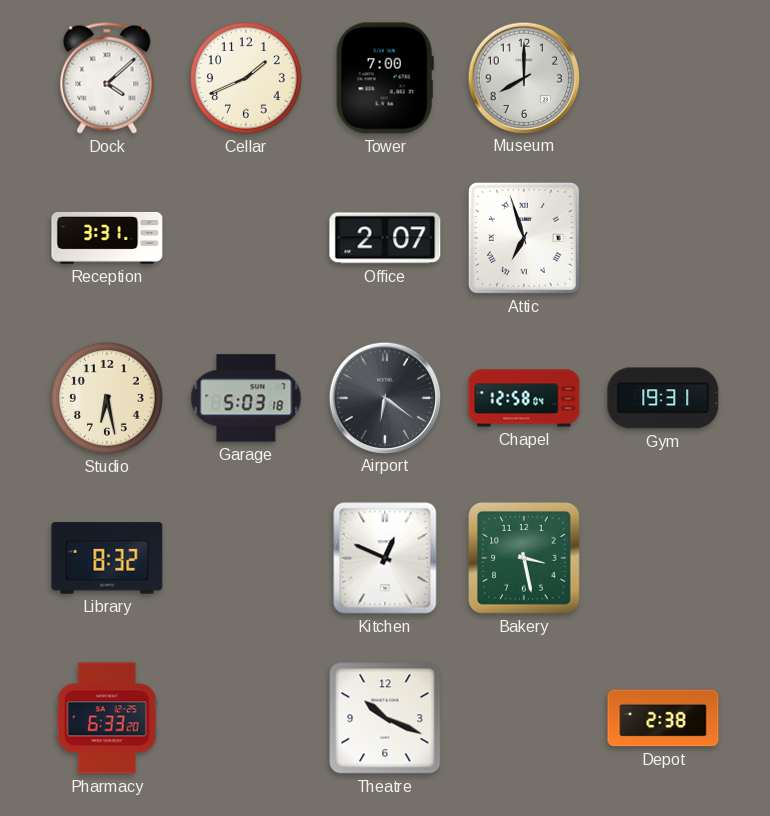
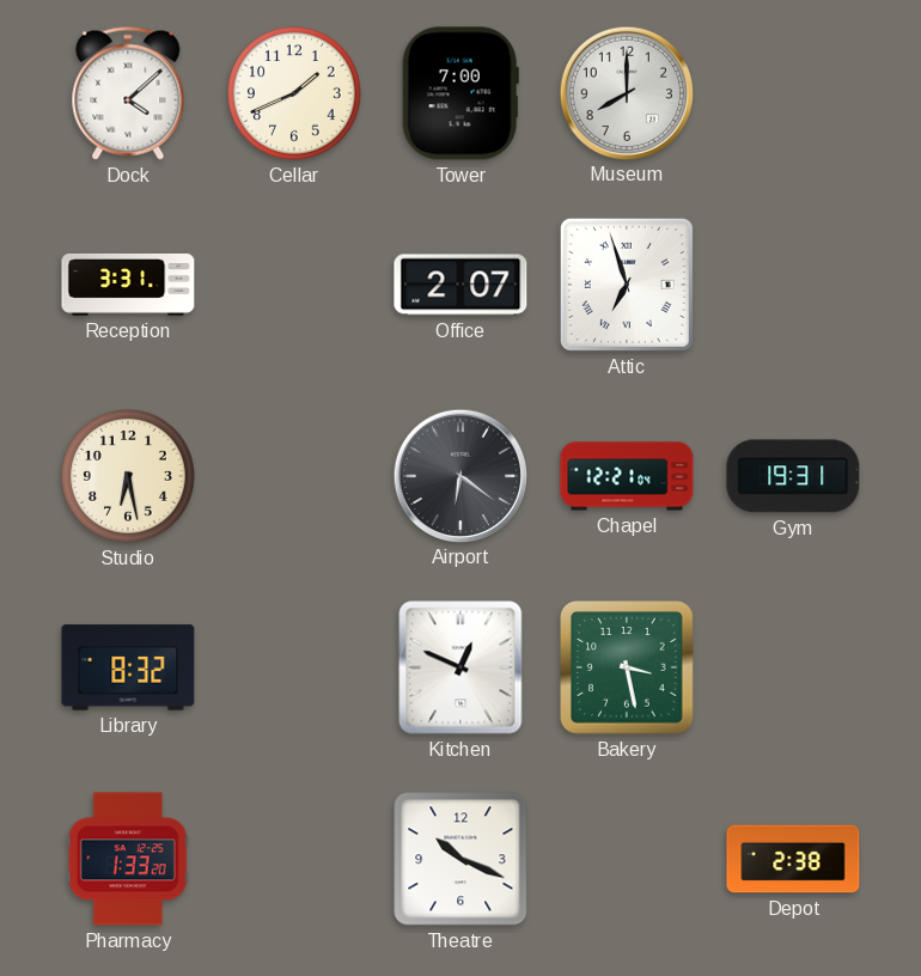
Garage: 5:03 -> none (246, 398)
Chapel: 12:58 -> 12:21 (627, 476)
Pharmacy: 6:33 -> 1:33 (128, 859)
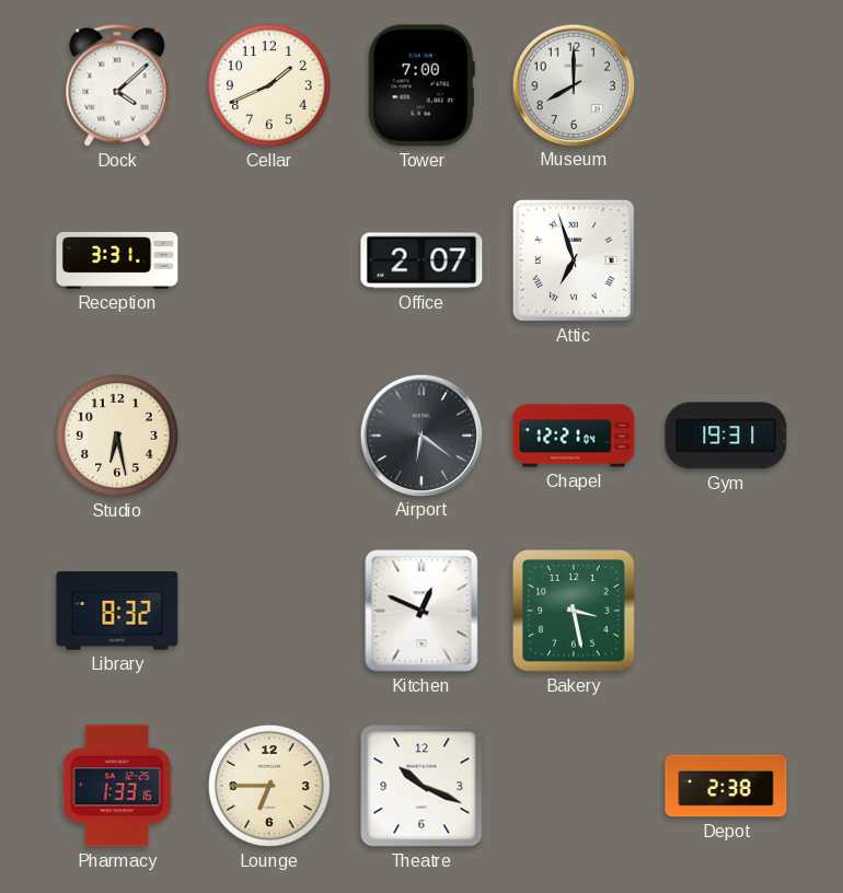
Pharmacy: 1:33:20 -> 1:33:16 (117, 786)
Lounge: none -> 6:45 (270, 787)
